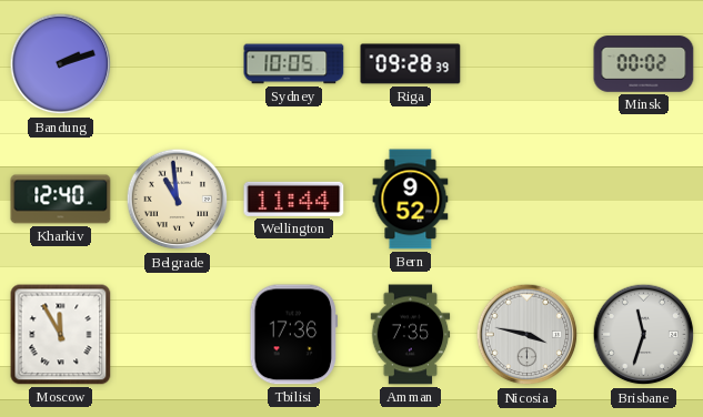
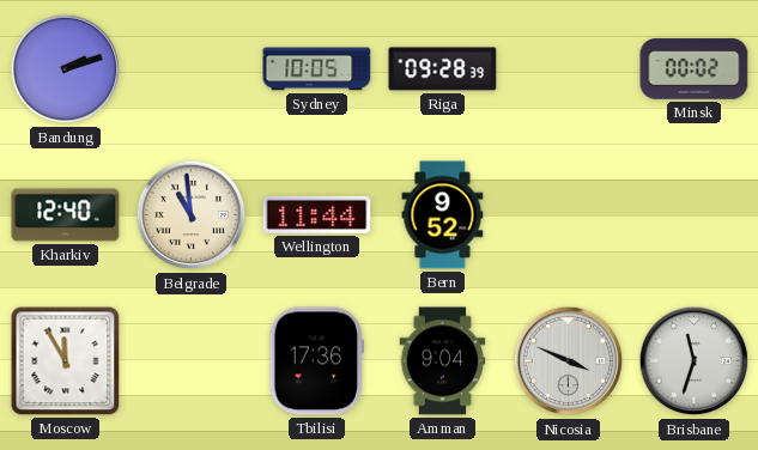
Amman: 7:35 -> 9:04 (443, 361)
Nicosia: 3:47 -> 3:49 (569, 361)
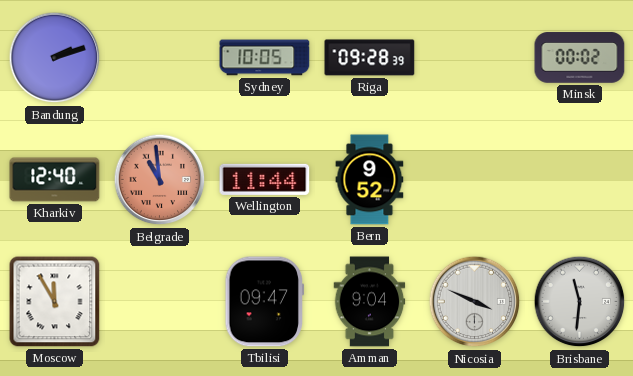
Belgrade dial: cream -> salmon (160, 180)
Tbilisi: 17:36 -> 09:47 (265, 302)
Brisbane: 11:33 -> 11:31 (580, 302)
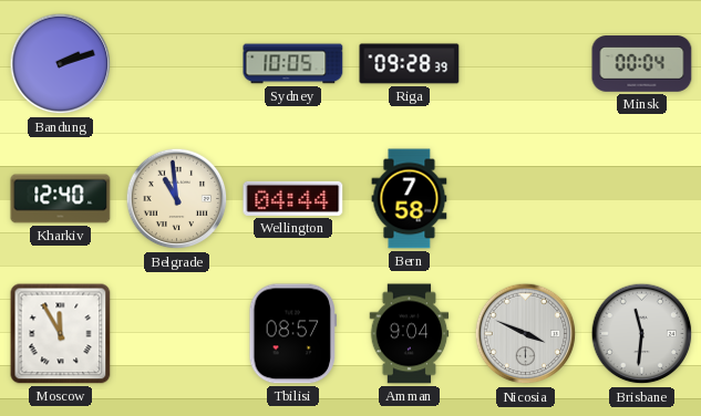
Minsk: 00:02 -> 00:04 (642, 64)
Belgrade dial: salmon -> cream (177, 199)
Wellington: 11:44 -> 04:44 (293, 198)
Bern: 9:52 -> 7:58 (410, 199)
Tbilisi: 09:47 -> 08:57 (293, 334)
